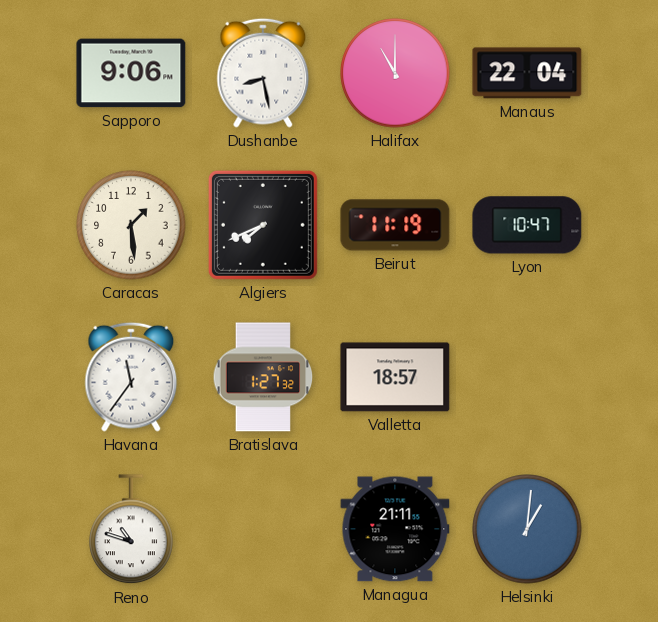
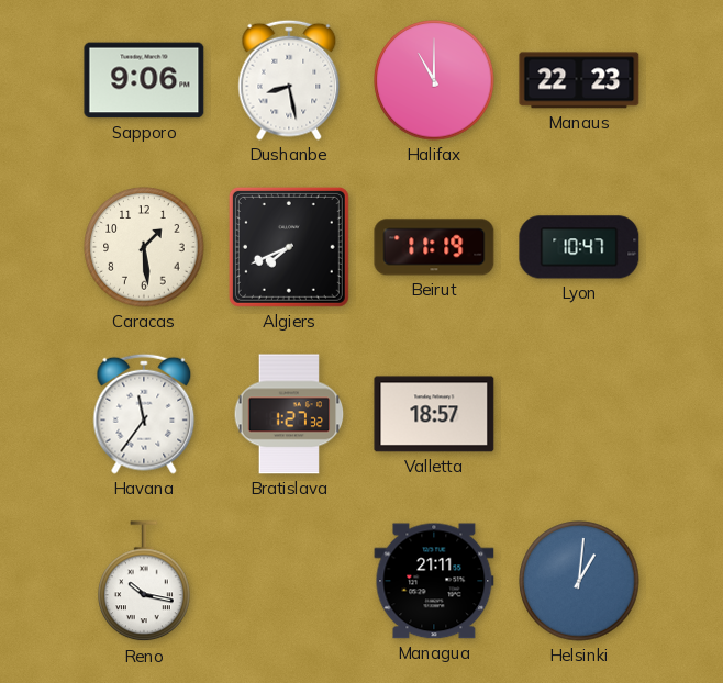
Manaus: 22:04 -> 22:23 (579, 80)
Reno: 10:48 -> 10:17 (144, 582)
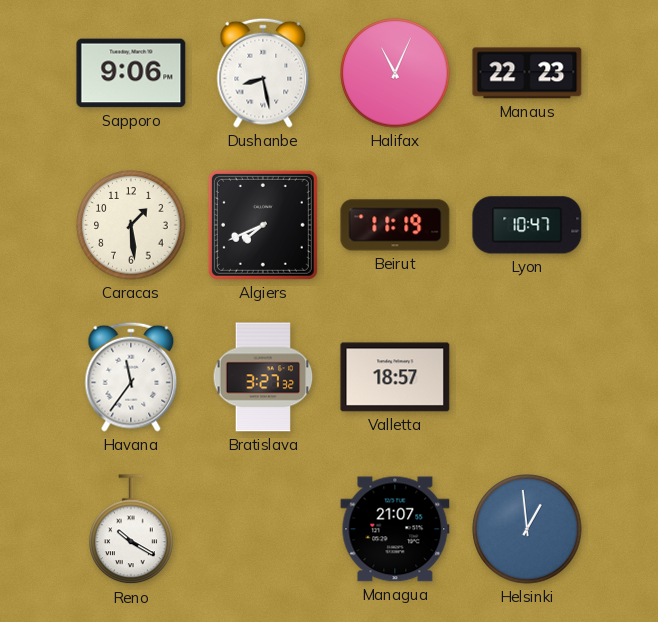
Halifax: 11:00 -> 11:04 (395, 73)
Bratislava: 1:27 -> 3:27 (263, 377)
Reno: 10:17 -> 10:20 (131, 530)
Managua: 21:11 -> 21:07 (395, 529)
Helsinki: 1:01 -> 12:59 (527, 529)
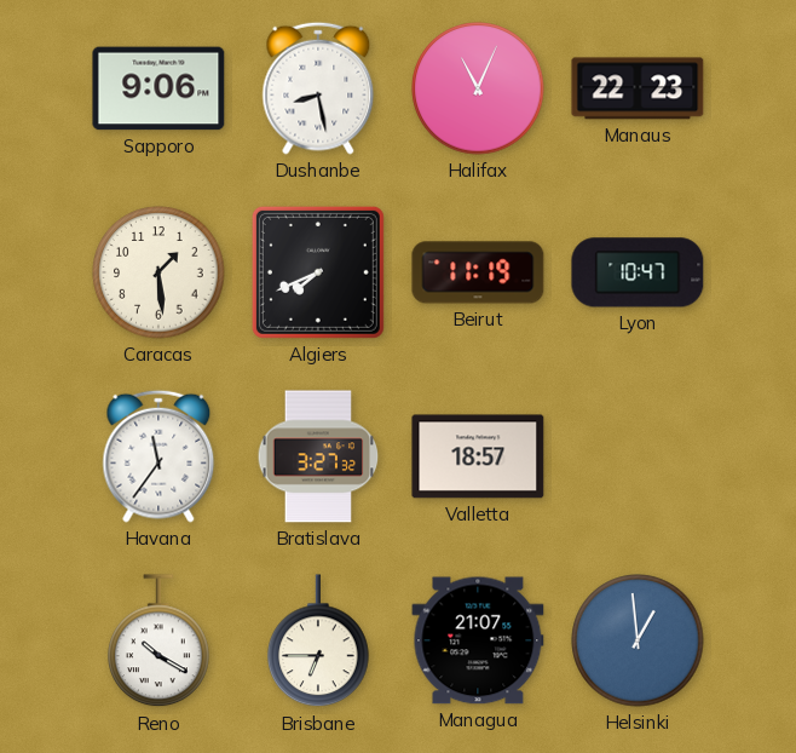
Brisbane: none -> 6:45 (318, 642)
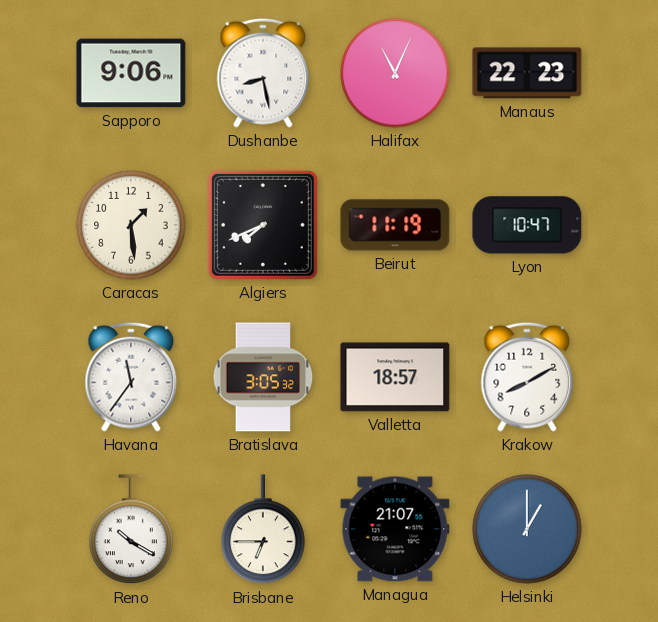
Bratislava: 3:27 -> 3:05 (263, 377)
Krakow: none -> 8:10 (527, 377)
Helsinki: 12:59 -> 1:00 (527, 529)
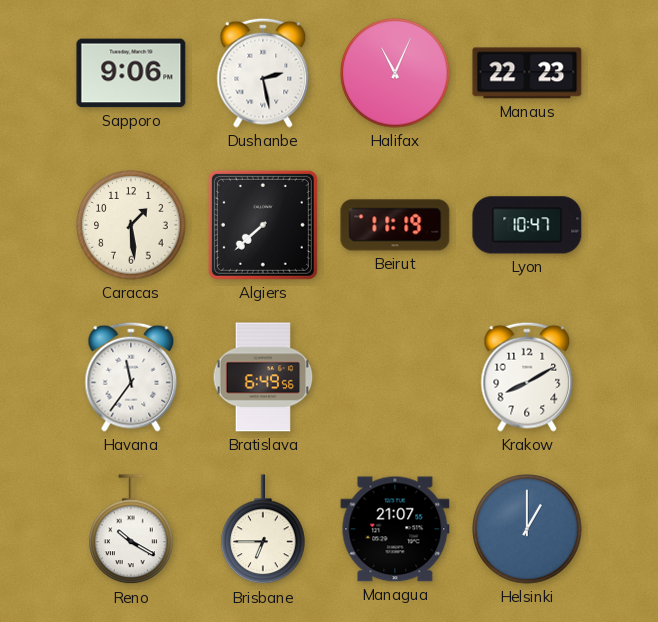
Dushanbe: 8:28 -> 2:28 (263, 73)
Algiers: 7:41 -> 7:38 (263, 225)
Bratislava: 3:05 -> 6:49 (263, 377)
Valletta: 18:57 -> none (395, 377)
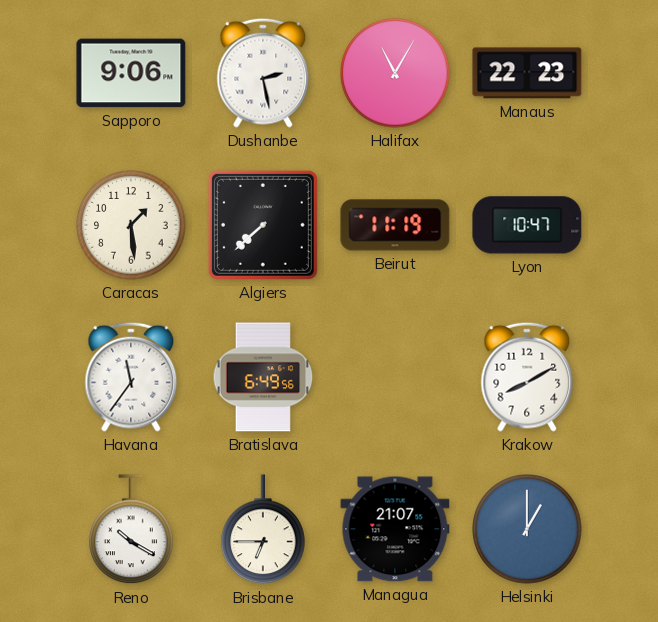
Halifax: 11:04 -> 11:05 (395, 73)
